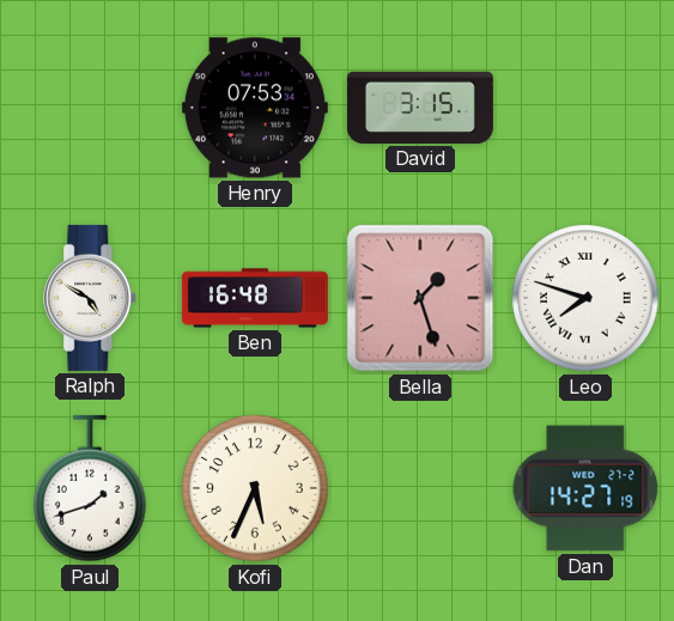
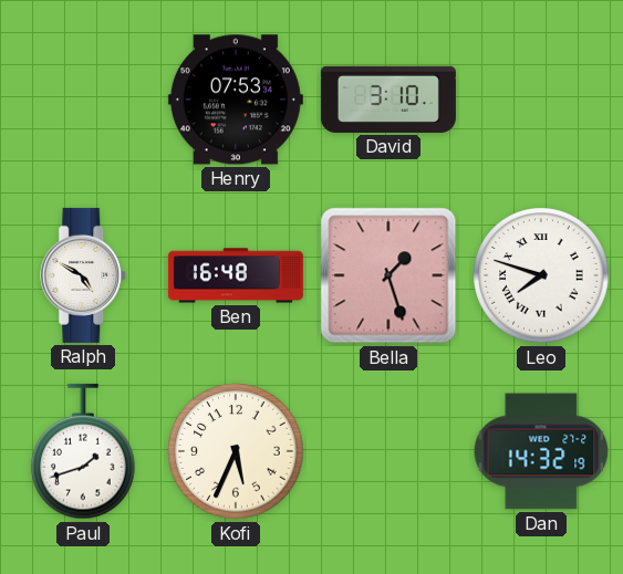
David: 3:15 -> 3:10 (388, 100)
Dan: 14:27 -> 14:32 (541, 451)
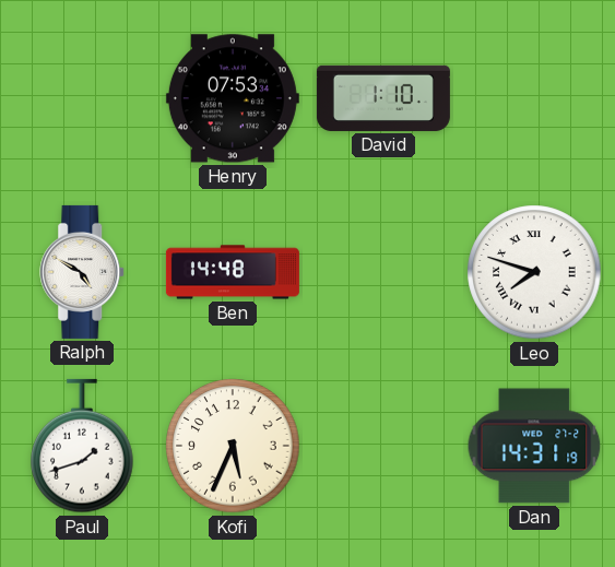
David: 3:10 -> 1:10 (383, 98)
Ben: 16:48 -> 14:48 (233, 272)
Bella: 1:27 -> none (388, 275)
Dan: 14:32 -> 14:31 (534, 446)
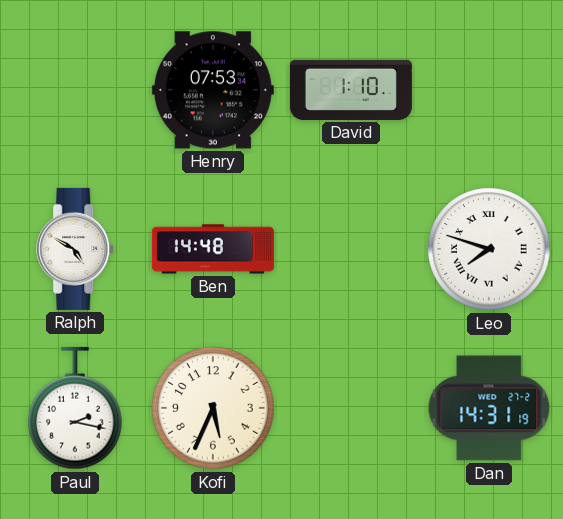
Paul: 1:42 -> 2:17 (75, 408)
